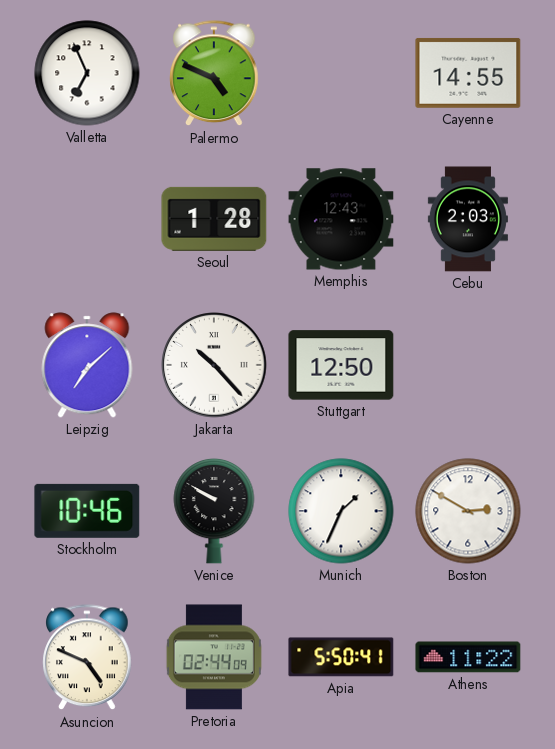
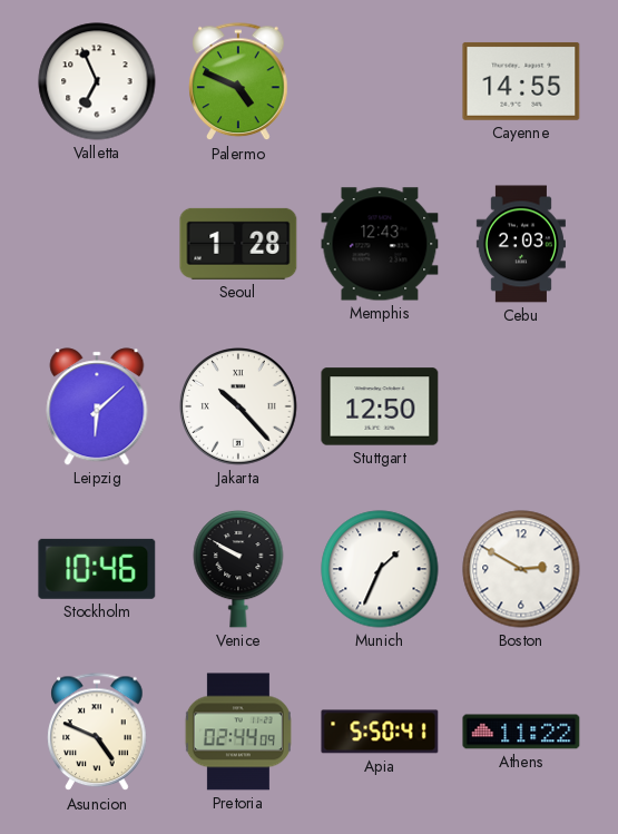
Leipzig: 7:08 -> 6:08 (97, 406)
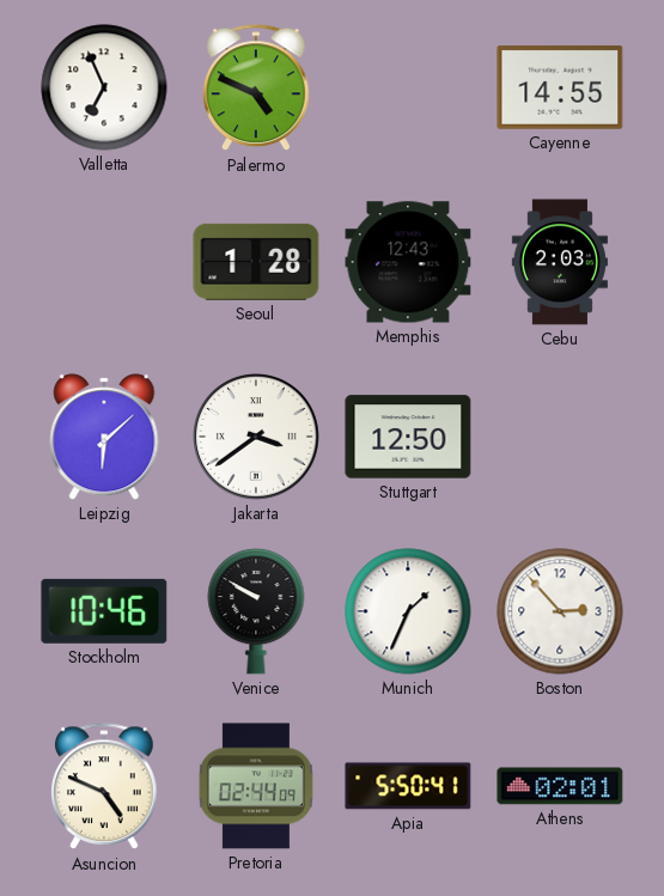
Jakarta: 10:23 -> 3:39 (256, 437)
Boston: 2:50 -> 2:53 (560, 611)
Athens: 11:22 -> 02:01 (560, 786)
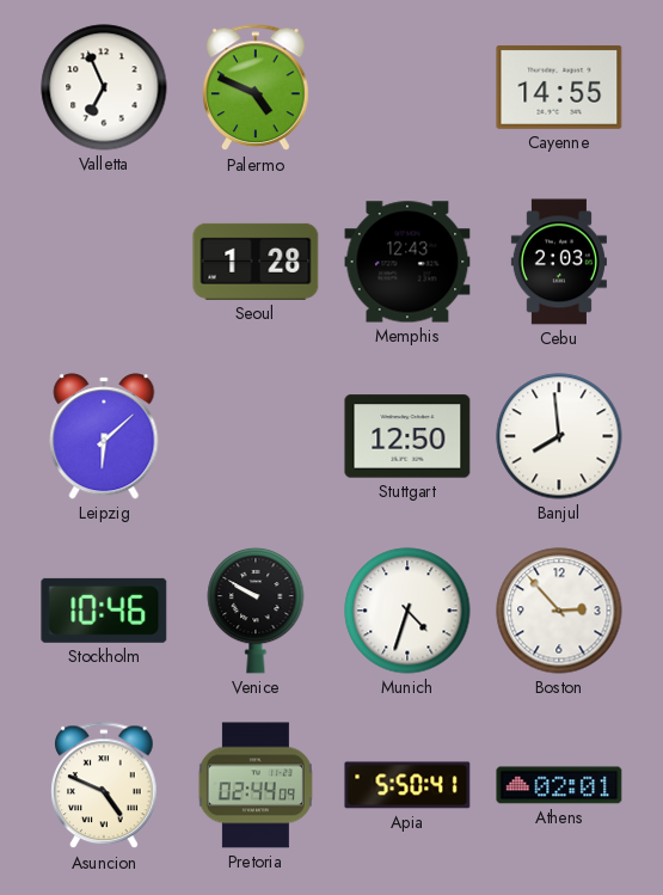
Jakarta: 3:39 -> none (256, 437)
Banjul: none -> 7:59 (559, 436)
Munich: 1:34 -> 4:33 (407, 611)
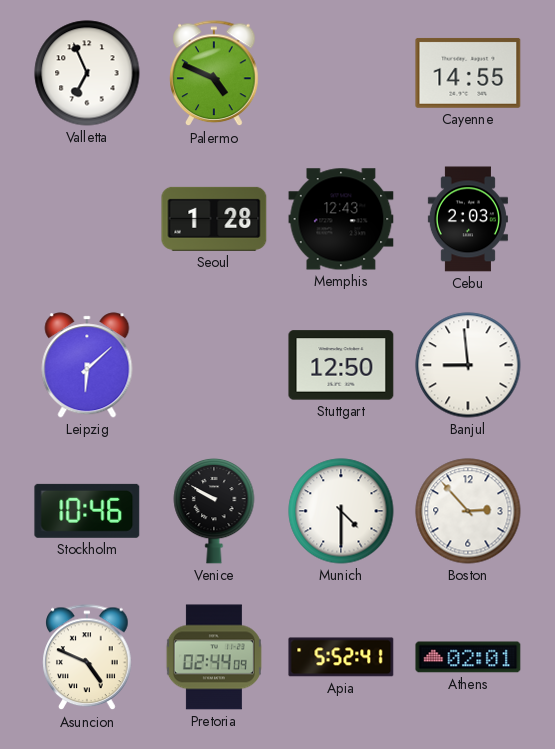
Banjul: 7:59 -> 8:59 (468, 365)
Munich: 4:33 -> 4:30 (341, 511)
Apia: 5:50 -> 5:52 (341, 657)
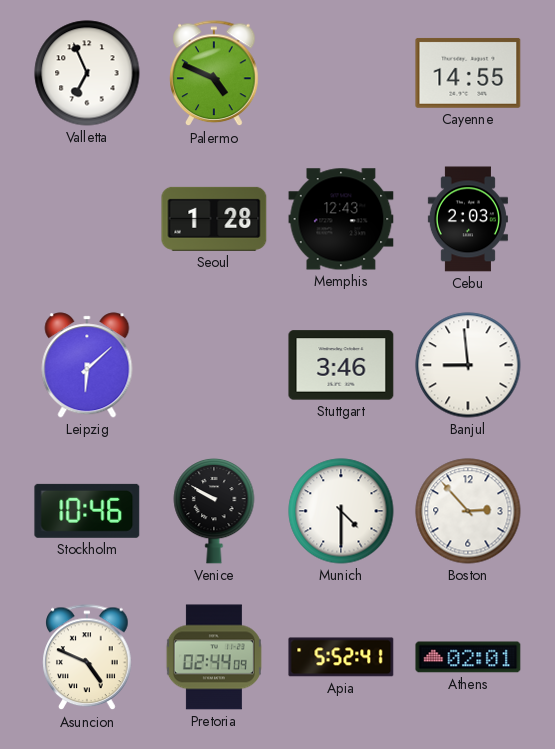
Stuttgart: 12:50 -> 3:46 (341, 365)
